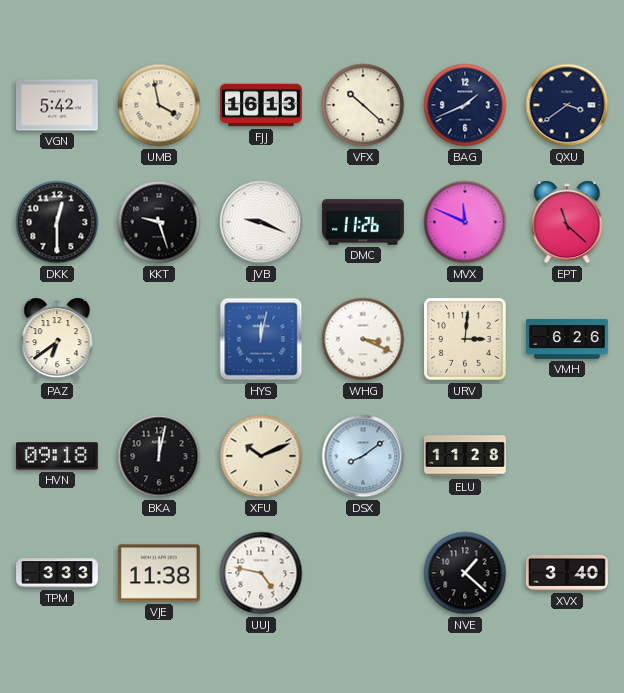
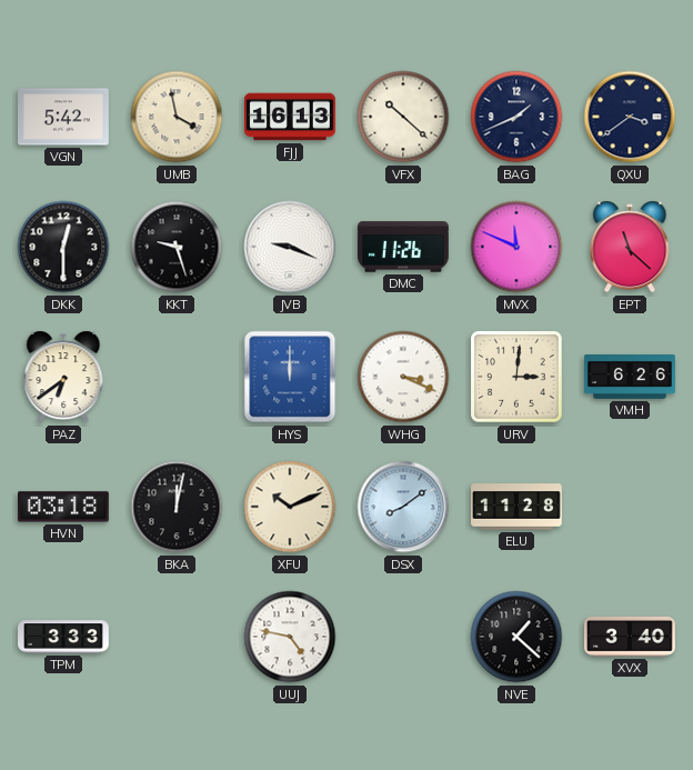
HYS: 12:02 -> 12:00 (290, 377)
HVN: 09:18 -> 03:18 (64, 507)
VJE: 11:38 -> none (159, 573)
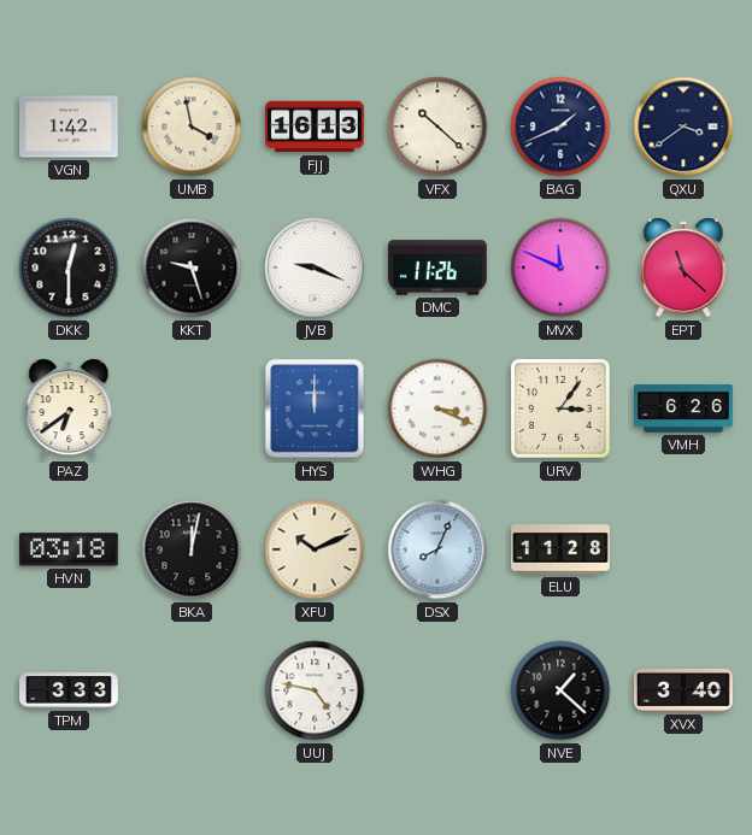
VGN: 5:42 -> 1:42 (70, 127)
URV: 3:01 -> 3:06 (560, 408)
DSX: 8:09 -> 8:04 (437, 549)
